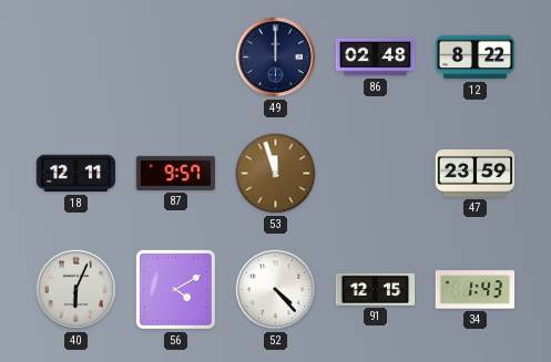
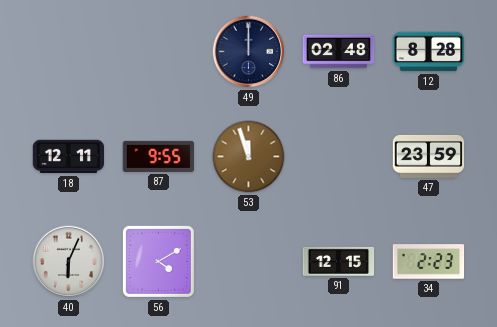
12: 8:22 -> 8:28 (429, 52)
87: 9:57 -> 9:55 (159, 156)
52: 4:23 -> none (276, 290)
34: 1:43 -> 2:23 (429, 262)
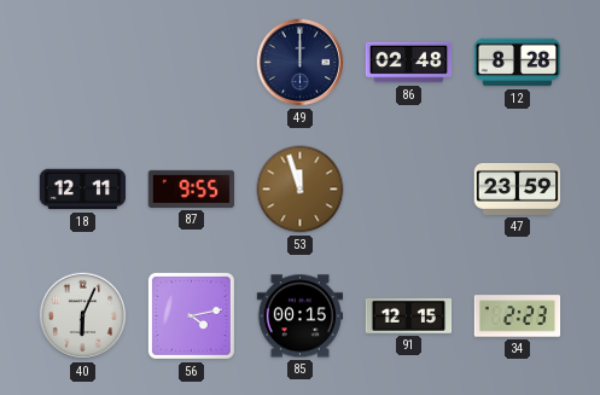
56: 4:10 -> 4:13 (191, 315)
85: none -> 00:15 (301, 316)
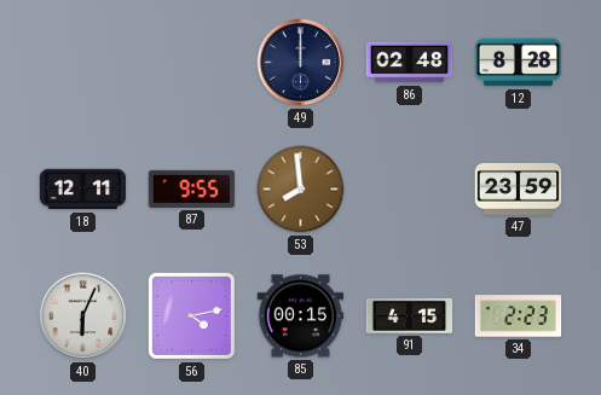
53: 11:57 -> 7:59 (301, 190)
91: 12:15 -> 4:15 (410, 315)
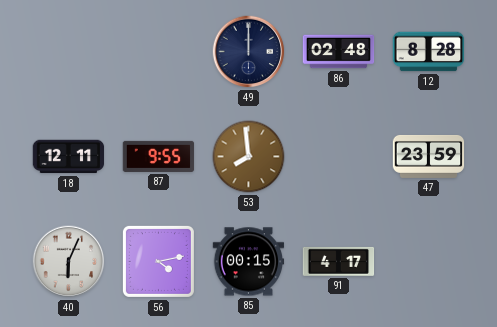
91: 4:15 -> 4:17 (339, 261)
34: 2:23 -> none (519, 316)
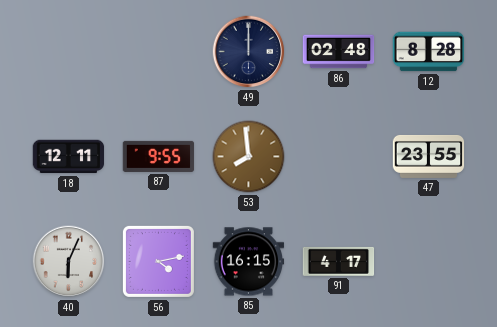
47: 23:59 -> 23:55 (429, 156)
85: 00:15 -> 16:15 (249, 262)
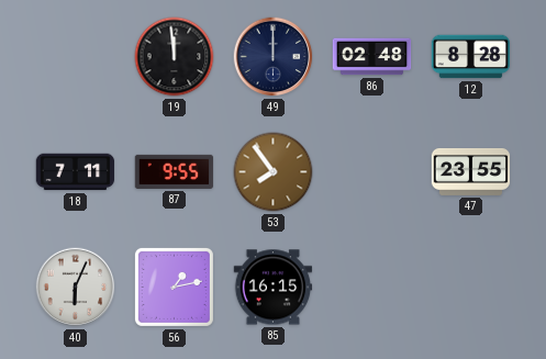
19: none -> 11:59 (175, 57)
18: 12:11 -> 7:11 (76, 172)
53: 7:59 -> 7:54 (274, 172)
56: 4:13 -> 1:13 (174, 287)
91: 4:17 -> none (339, 261)
